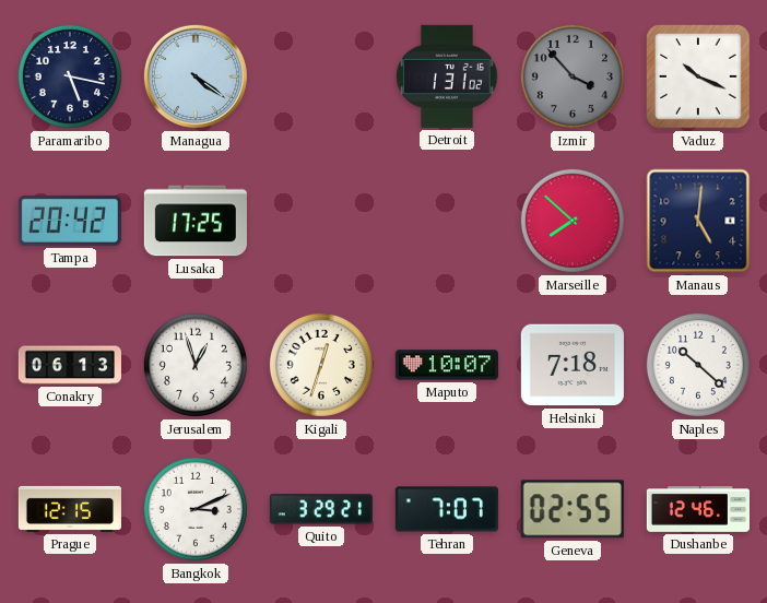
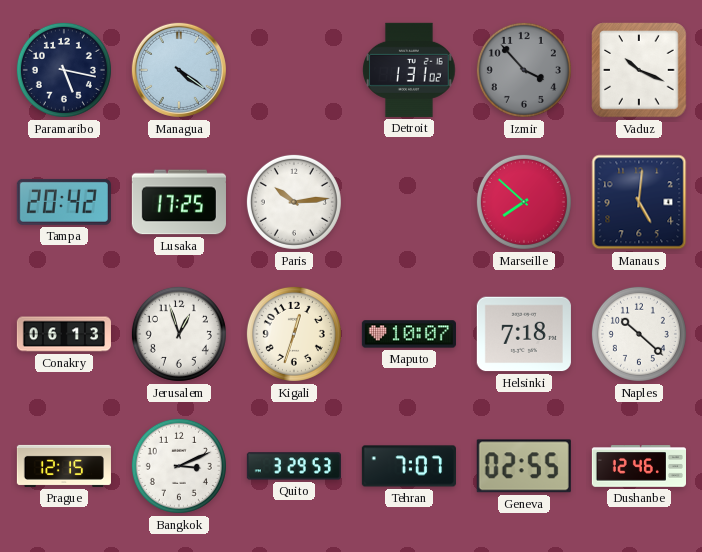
Paris: none -> 10:14 (294, 202)
Quito: 3:29:21 -> 3:29:53 (294, 466)
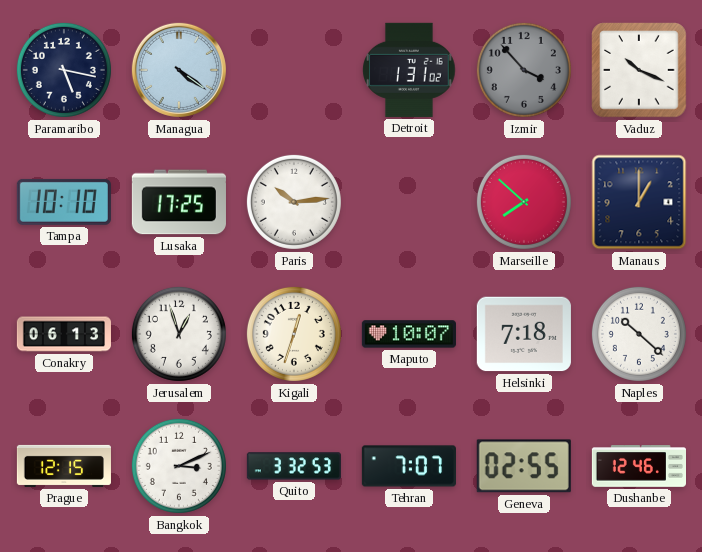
Tampa: 20:42 -> 10:10 (64, 202)
Manaus: 5:01 -> 1:00 (639, 202)
Quito: 3:29 -> 3:32 (294, 466)
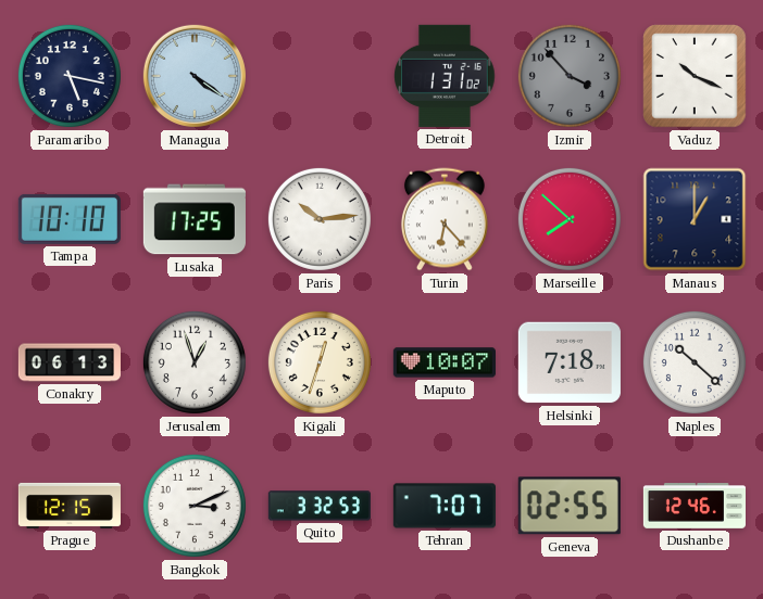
Turin: none -> 6:23 (445, 219)
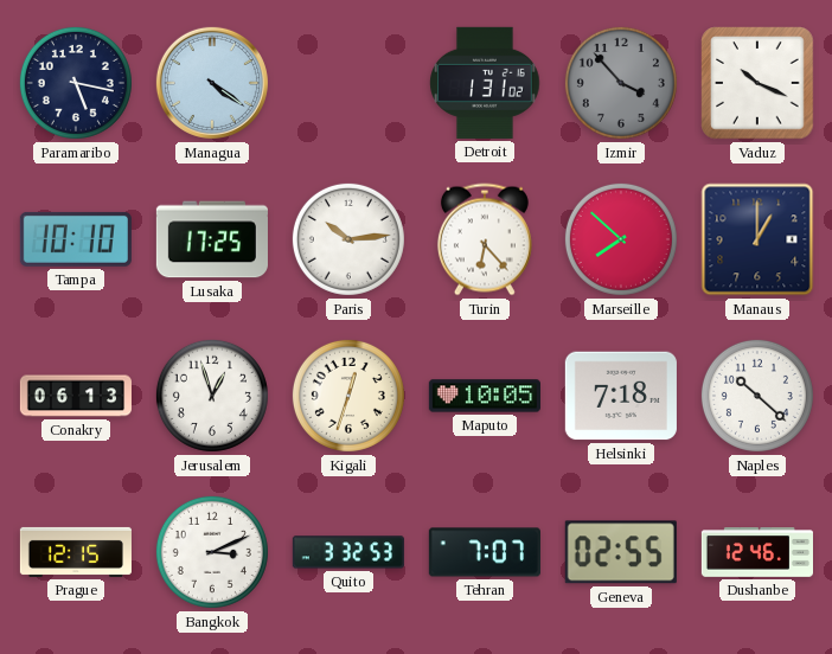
Maputo: 10:07 -> 10:05 (485, 396)
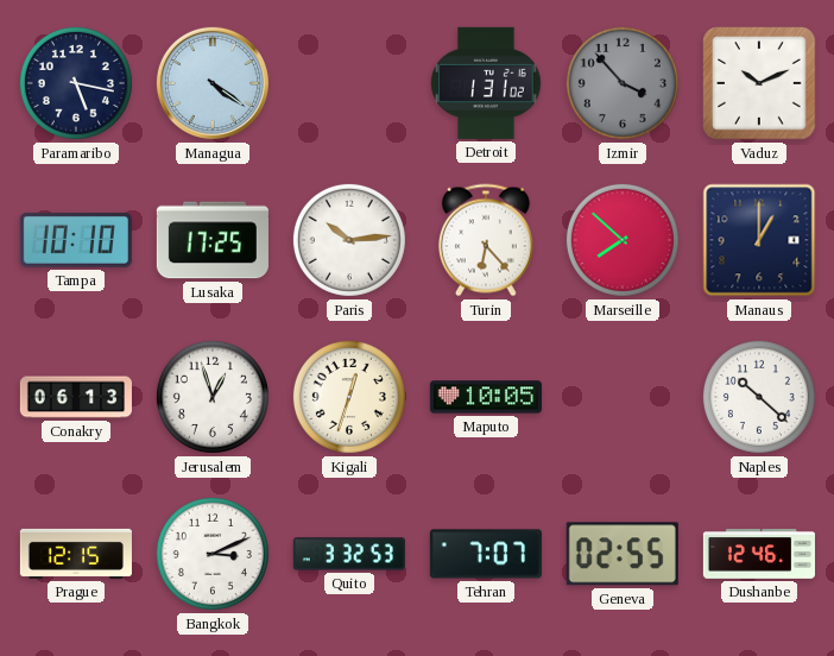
Vaduz: 10:19 -> 10:11 (759, 83)
Helsinki: 7:18 -> none (621, 396)
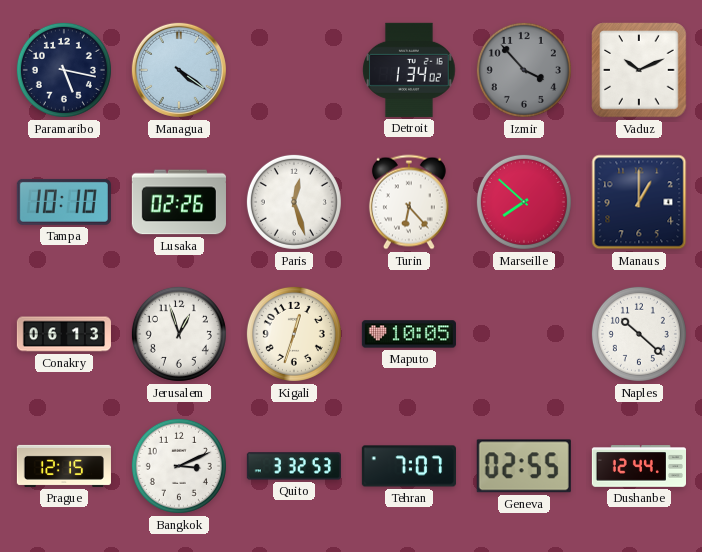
Detroit: 1:31 -> 1:34 (409, 70)
Lusaka: 17:25 -> 02:26 (179, 202)
Paris: 10:14 -> 12:27 (294, 202)
Dushanbe: 12:46 -> 12:44 (638, 466)
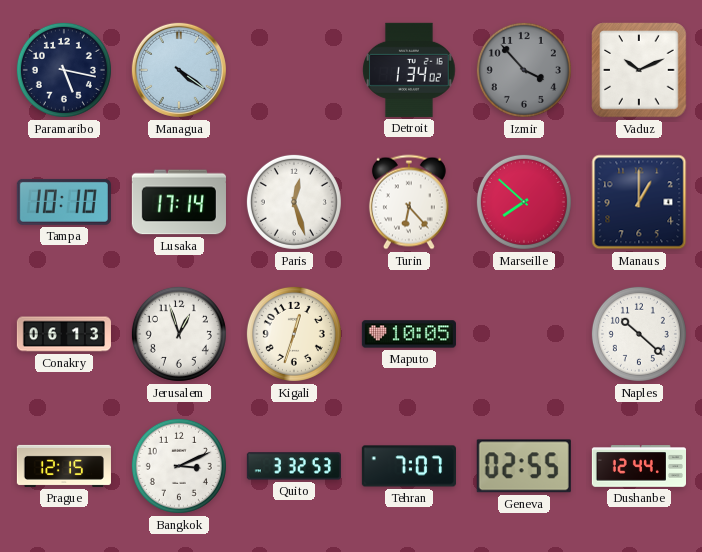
Lusaka: 02:26 -> 17:14 (179, 202)
